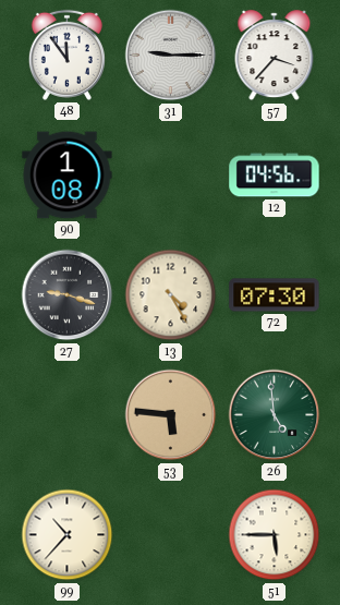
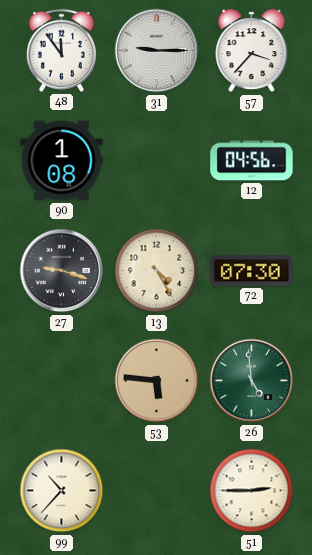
51: 5:45 -> 2:45 (252, 491)
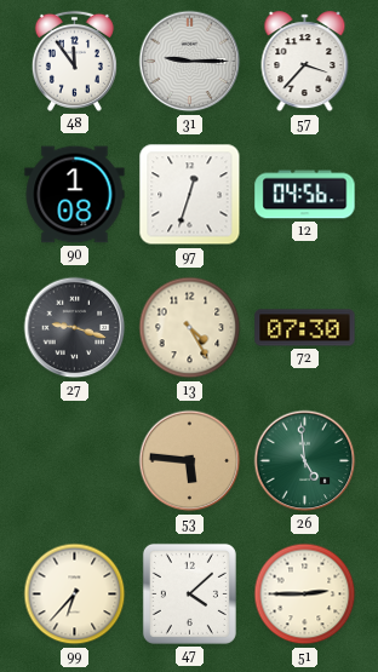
97: none -> 12:33 (190, 195)
99: 10:37 -> 6:37 (75, 595)
47: none -> 4:08 (189, 593)
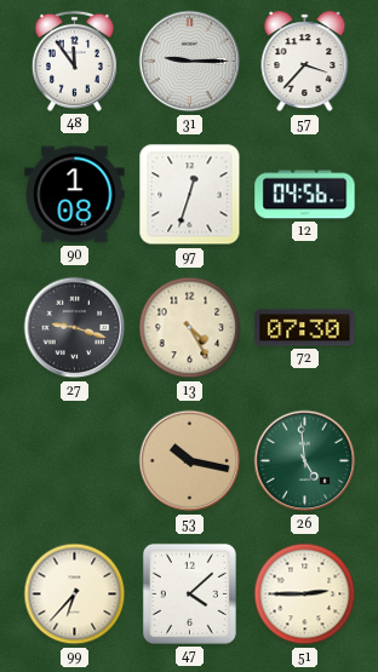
53: 5:46 -> 10:17 (190, 461)
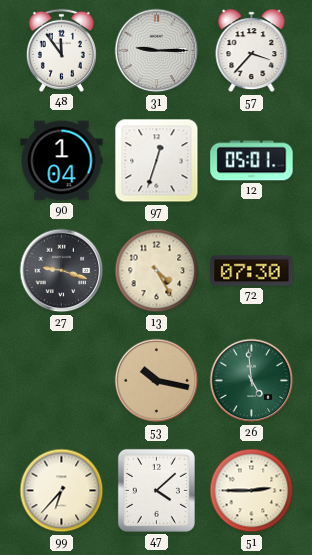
90: 1:08 -> 1:04 (62, 161)
12: 04:56 -> 05:01 (252, 161)
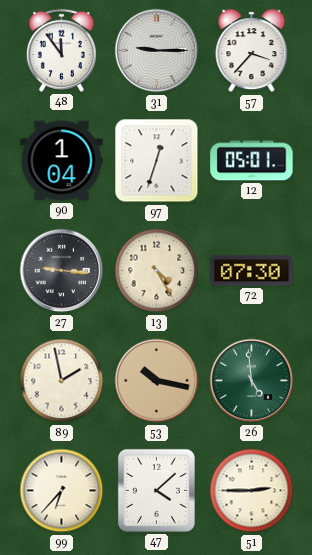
27: 9:18 -> 9:16 (62, 271)
89: none -> 1:58 (62, 381)
